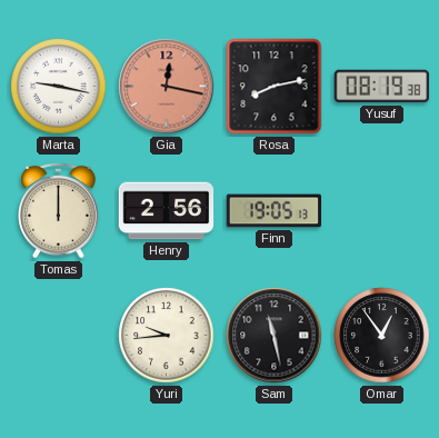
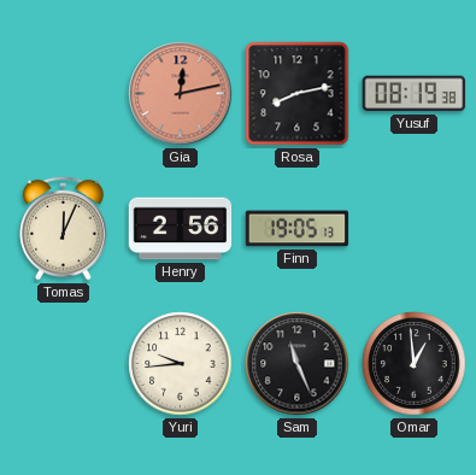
Marta: 9:17 -> none (59, 87)
Gia: 12:17 -> 12:13 (181, 94)
Tomas: 12:00 -> 12:04 (64, 228)
Sam: 11:28 -> 11:26 (298, 364)
Omar: 12:54 -> 12:59 (415, 364)
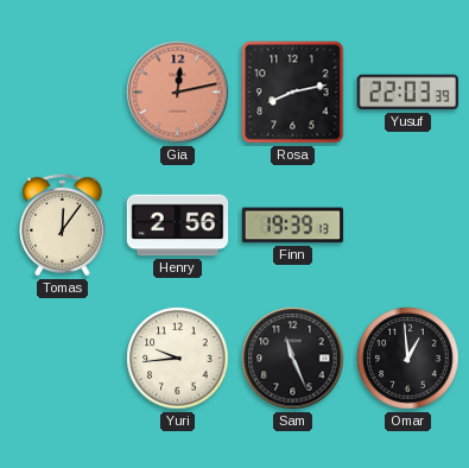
Yusuf: 08:19 -> 22:03 (408, 93)
Tomas: 12:04 -> 12:06 (63, 224)
Finn: 19:05 -> 19:39 (293, 226)
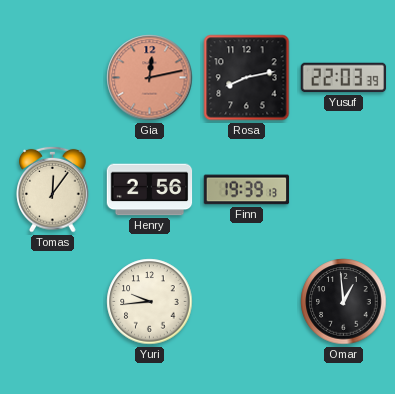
Sam: 11:26 -> none (293, 359)
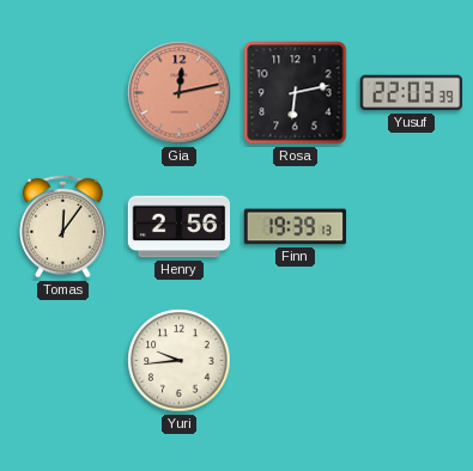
Rosa: 8:13 -> 6:13 (296, 93)
Omar: 12:59 -> none (344, 302)
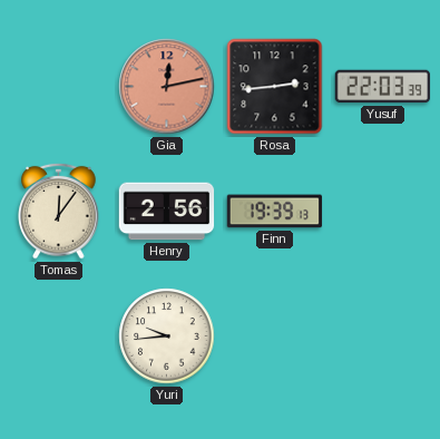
Rosa: 6:13 -> 2:44 (275, 87)
